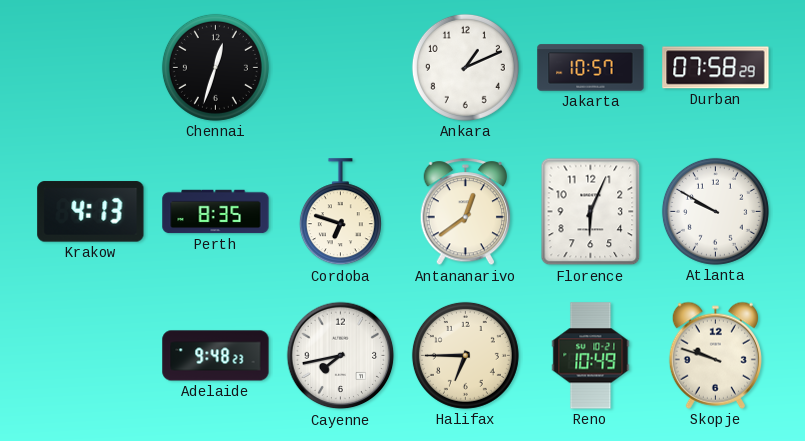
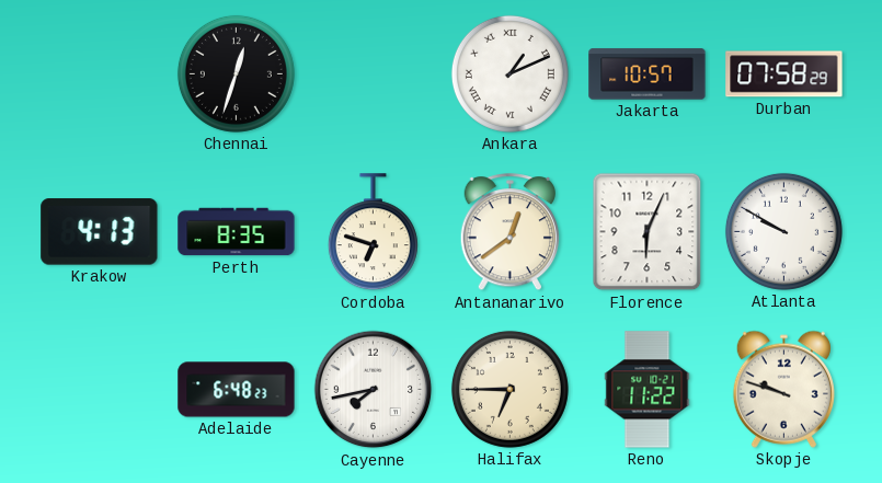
Ankara numerals: Arabic -> Roman (509, 73)
Adelaide: 9:48 -> 6:48 (237, 390)
Reno: 10:49 -> 11:22 (648, 390)
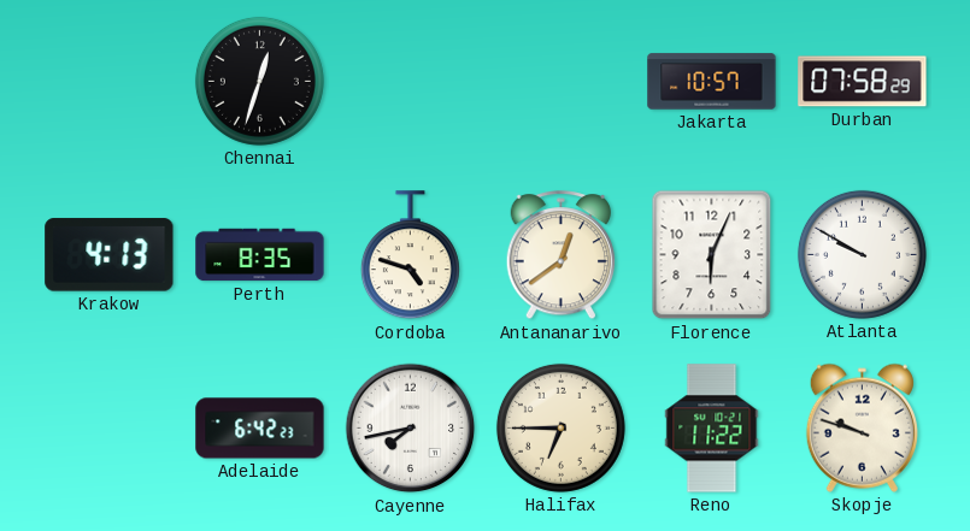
Ankara: 1:11 -> none (509, 73)
Cordoba: 6:48 -> 4:48 (410, 255)
Adelaide: 6:48 -> 6:42 (260, 429)
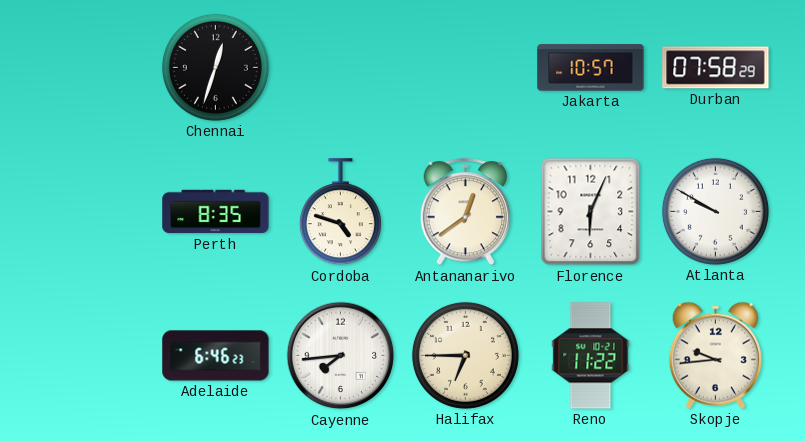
Krakow: 4:13 -> none (110, 255)
Adelaide: 6:42 -> 6:46 (216, 356)
Cayenne: 7:43 -> 7:44 (341, 356)
Skopje: 9:48 -> 9:44 (715, 355)
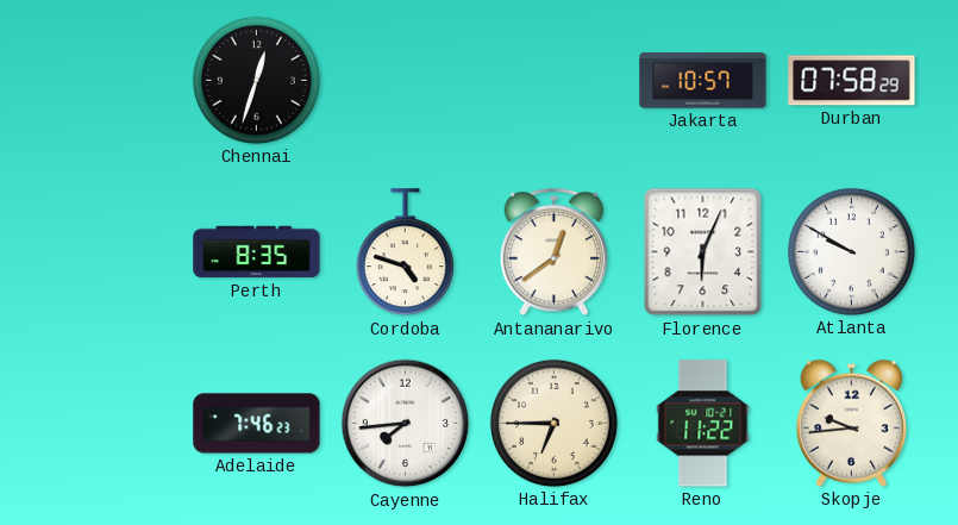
Adelaide: 6:46 -> 7:46 (257, 424)
